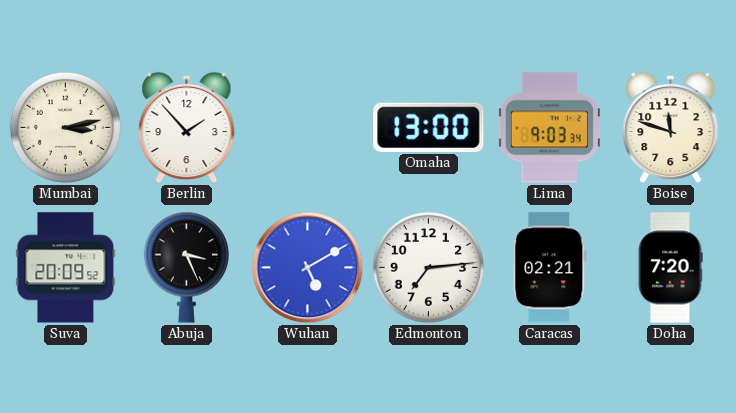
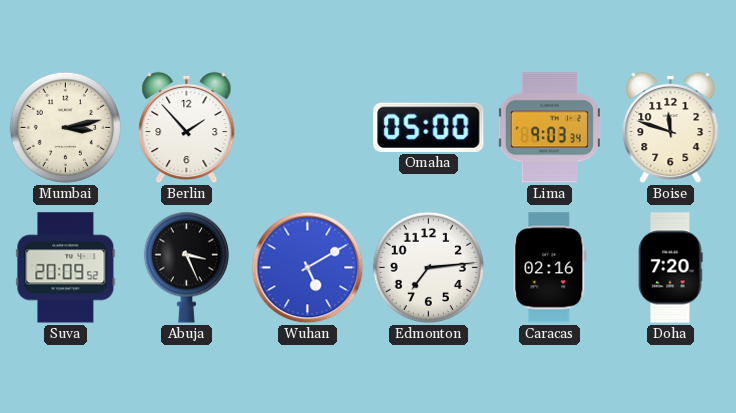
Omaha: 13:00 -> 05:00 (429, 127)
Caracas: 02:21 -> 02:16 (550, 268)
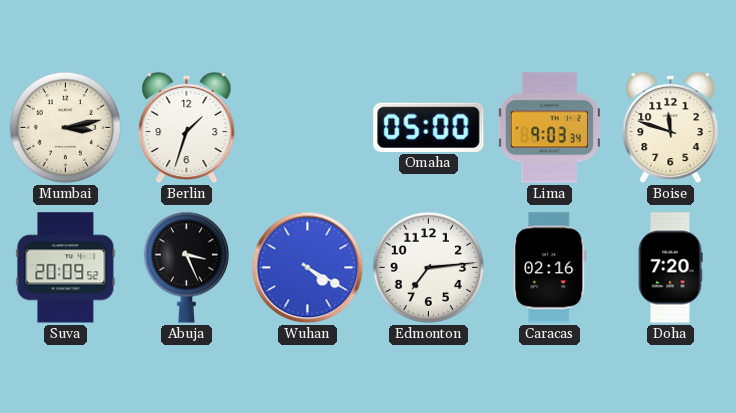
Berlin: 1:53 -> 1:33 (187, 128)
Wuhan: 5:10 -> 4:20 (308, 268)
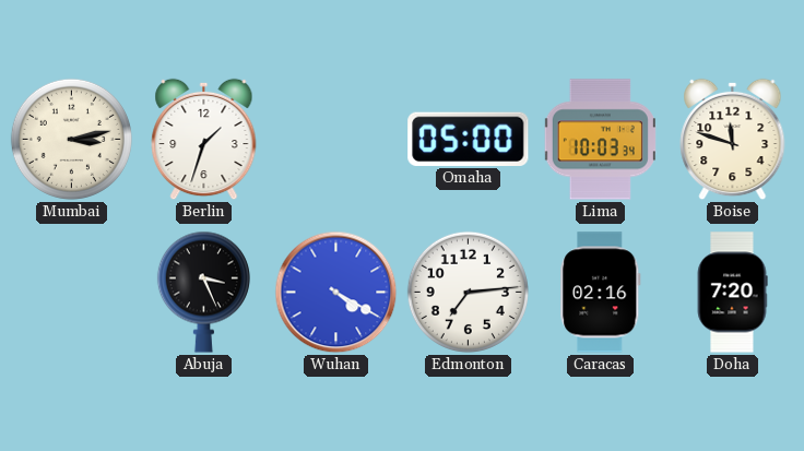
Lima: 9:03 -> 10:03 (600, 140)
Suva: 20:09 -> none (66, 268)
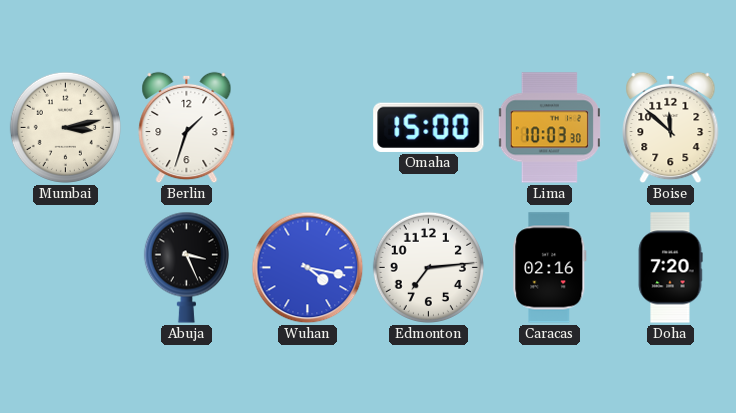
Omaha: 05:00 -> 15:00 (429, 127)
Lima: 10:03:34 -> 10:03:30 (549, 128)
Boise: 11:48 -> 11:52 (671, 128)
Wuhan: 4:20 -> 4:17 (308, 268)
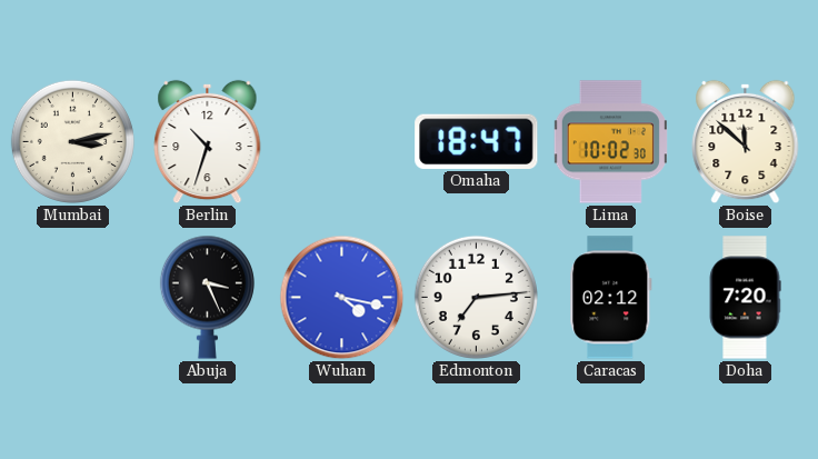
Berlin: 1:33 -> 10:33 (208, 142)
Omaha: 15:00 -> 18:47 (477, 141)
Lima: 10:03 -> 10:02 (610, 142)
Caracas: 02:16 -> 02:12 (611, 298)
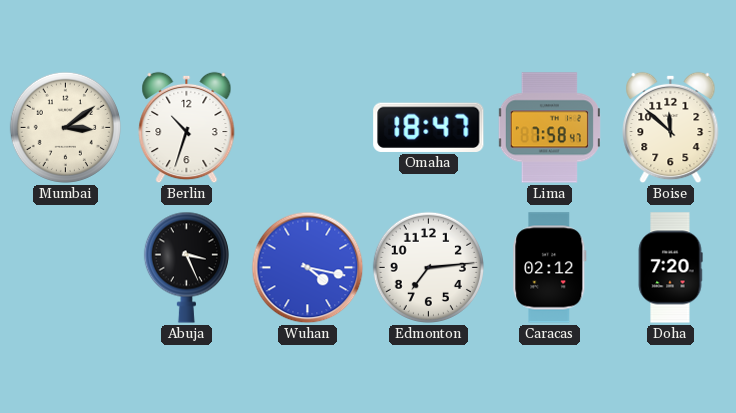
Mumbai: 3:13 -> 3:09 (65, 127)
Lima: 10:02 -> 7:58 (549, 128)
